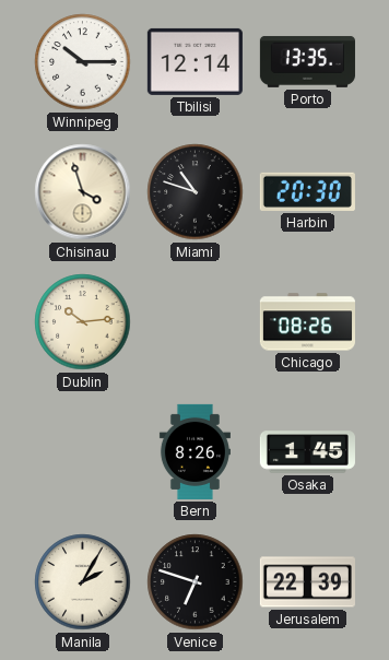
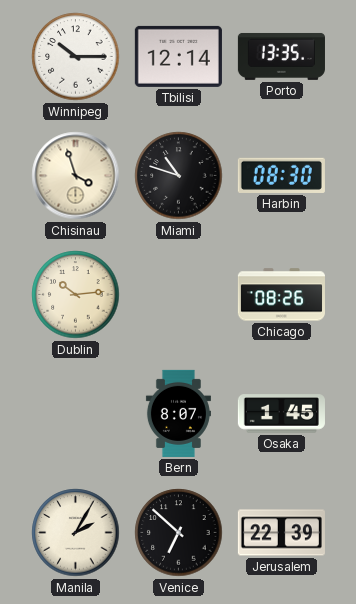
Harbin: 20:30 -> 08:30 (281, 175)
Bern: 8:26 -> 8:07 (178, 413)
Venice: 6:48 -> 6:52 (179, 533)
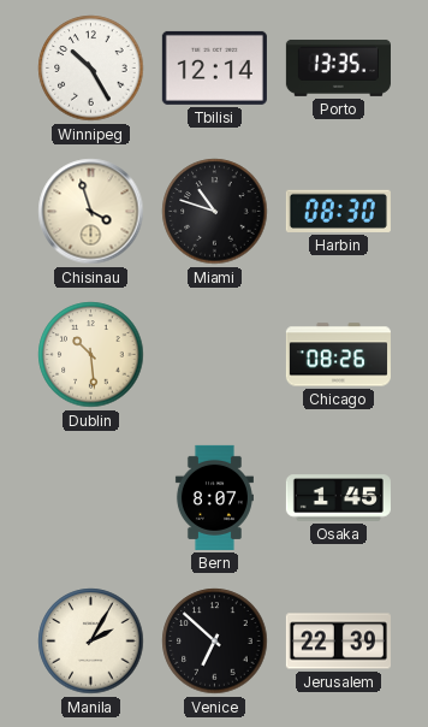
Winnipeg: 10:15 -> 10:25 (91, 69)
Dublin: 10:14 -> 10:29 (91, 355)
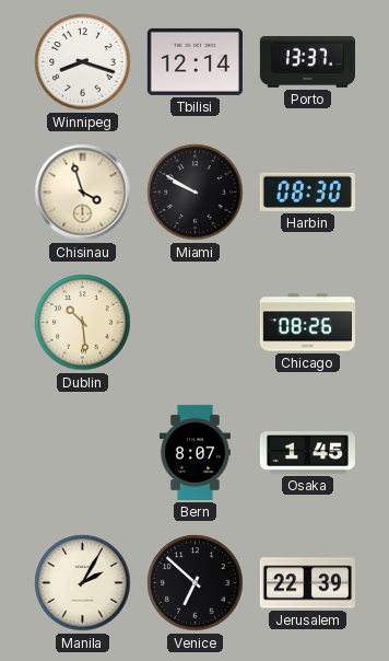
Winnipeg: 10:25 -> 8:18 (83, 62)
Porto: 13:35 -> 13:37 (307, 61)
Miami: 10:48 -> 9:50 (196, 193)
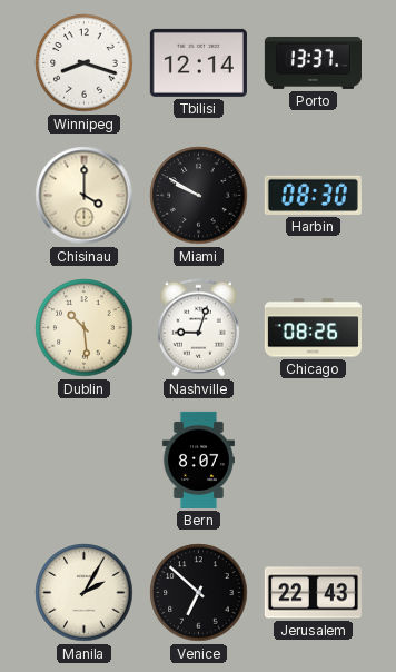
Chisinau: 3:57 -> 4:00 (85, 196)
Nashville: none -> 9:03 (198, 328)
Osaka: 1:45 -> none (307, 453)
Jerusalem: 22:39 -> 22:43 (313, 593)
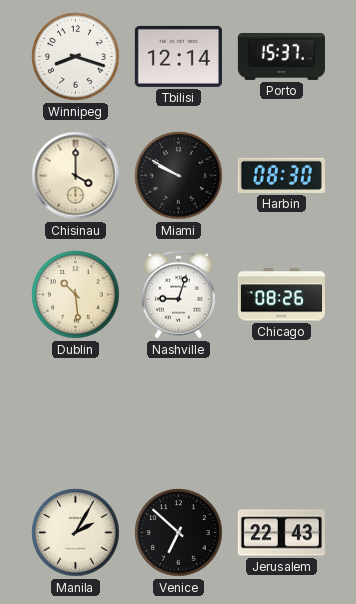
Porto: 13:37 -> 15:37 (281, 56)
Bern: 8:07 -> none (198, 459)
